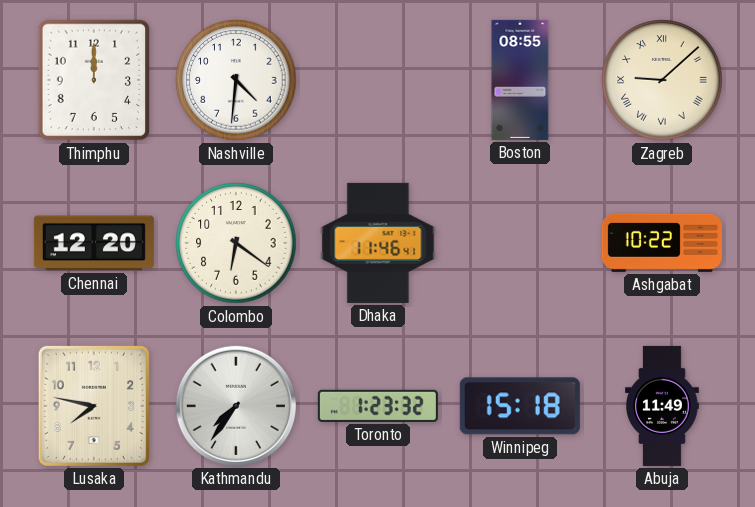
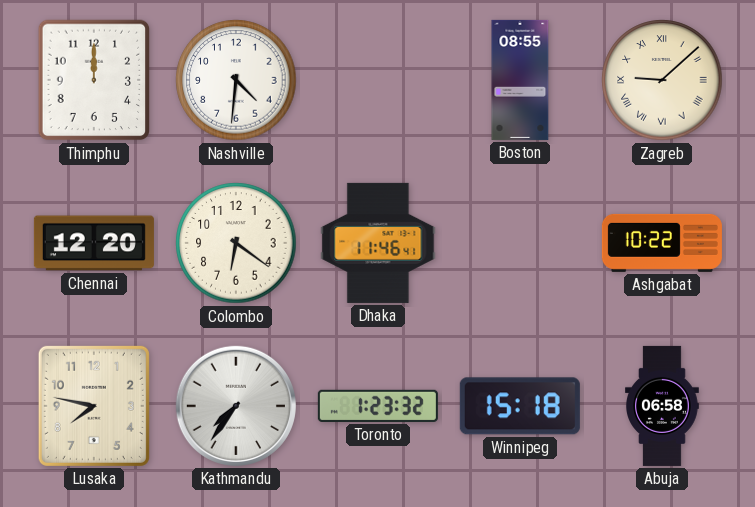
Abuja: 11:49 -> 06:58 (662, 406)
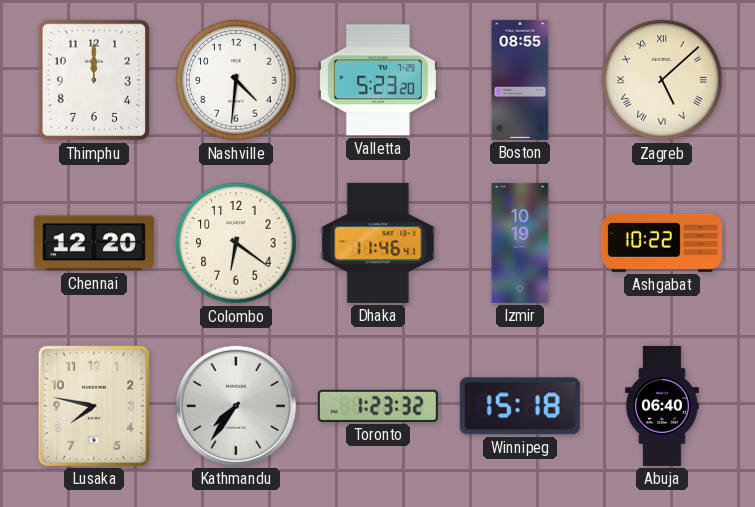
Valletta: none -> 5:23 (378, 80)
Zagreb: 9:08 -> 5:08 (662, 80)
Izmir: none -> 10:19 (520, 243)
Abuja: 06:58 -> 06:40 (662, 406)
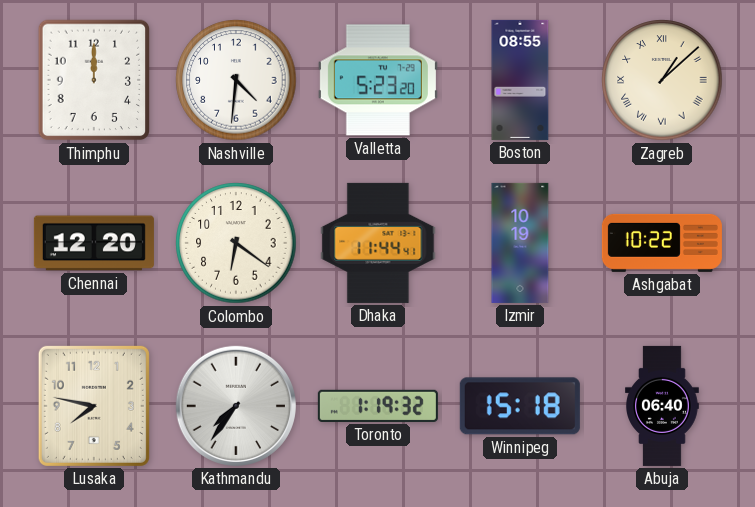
Zagreb: 5:08 -> 1:08 (662, 80)
Dhaka: 11:46 -> 11:44 (378, 243)
Toronto: 1:23 -> 1:19 (378, 406)
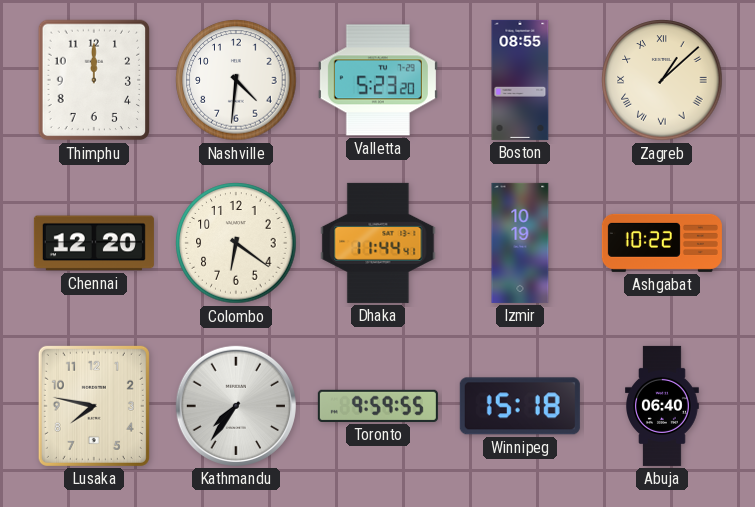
Toronto: 1:19 -> 9:59 (378, 406)
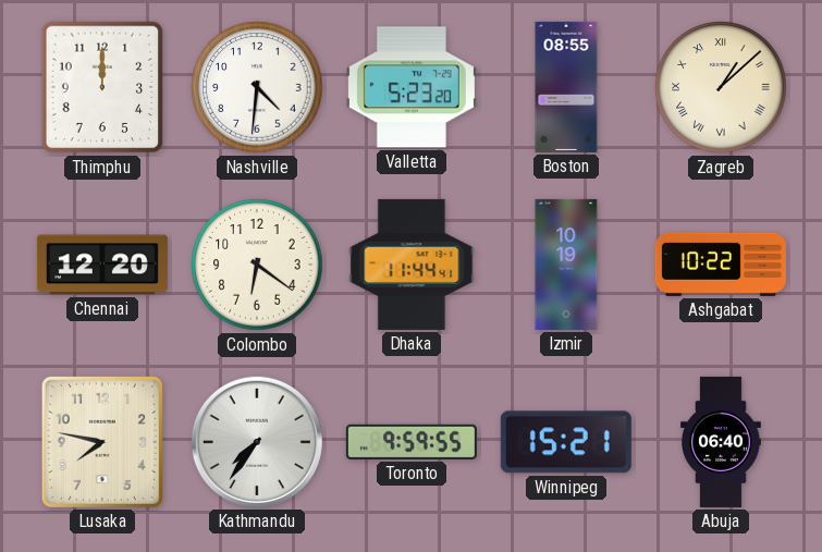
Winnipeg: 15:18 -> 15:21 (566, 442)
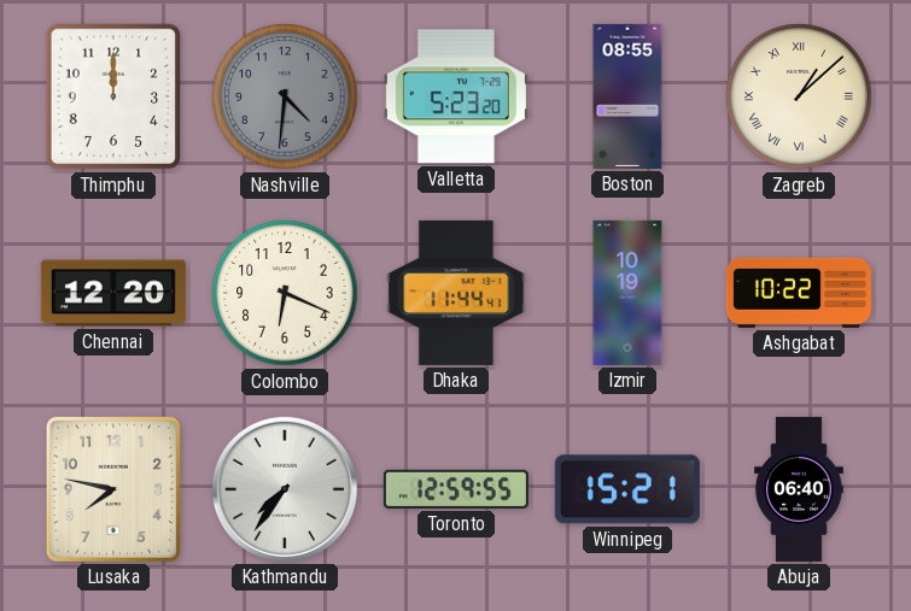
Nashville dial: white -> grey (285, 96)
Colombo: 6:21 -> 6:19 (285, 293)
Toronto: 9:59 -> 12:59 (456, 489)
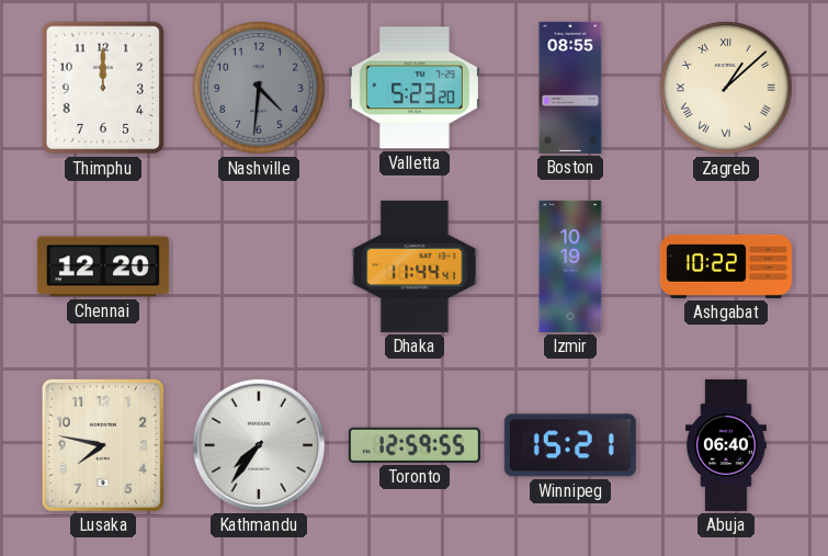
Colombo: 6:19 -> none (285, 293)
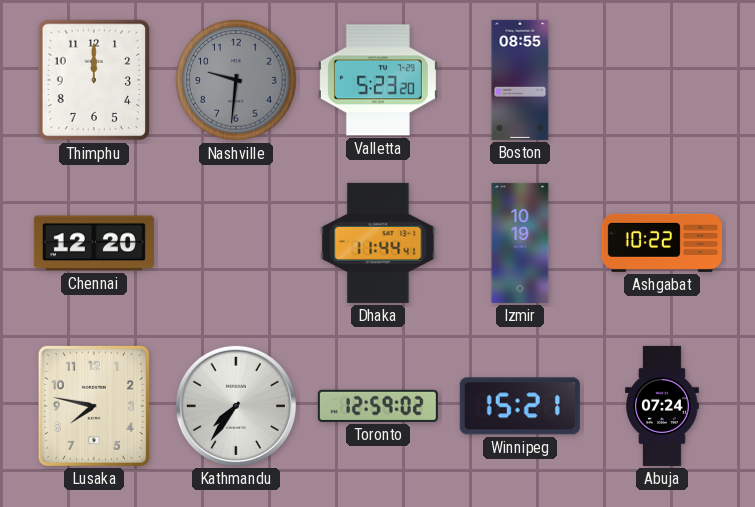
Nashville: 4:31 -> 9:31 (236, 80)
Zagreb: 1:08 -> none (726, 88)
Toronto: 12:59:55 -> 12:59:02 (378, 406)
Abuja: 06:40 -> 07:24 (662, 406)
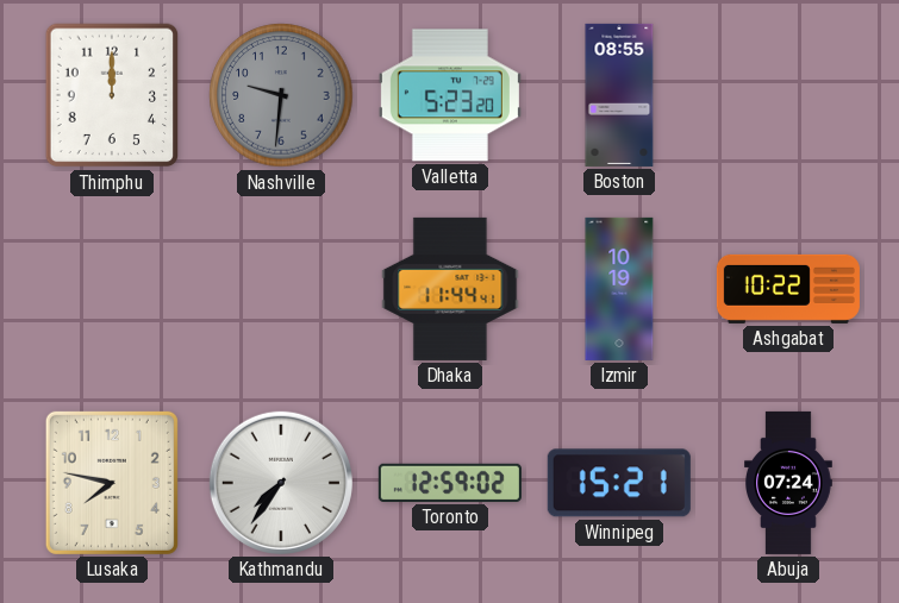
Chennai: 12:20 -> none (94, 243)
